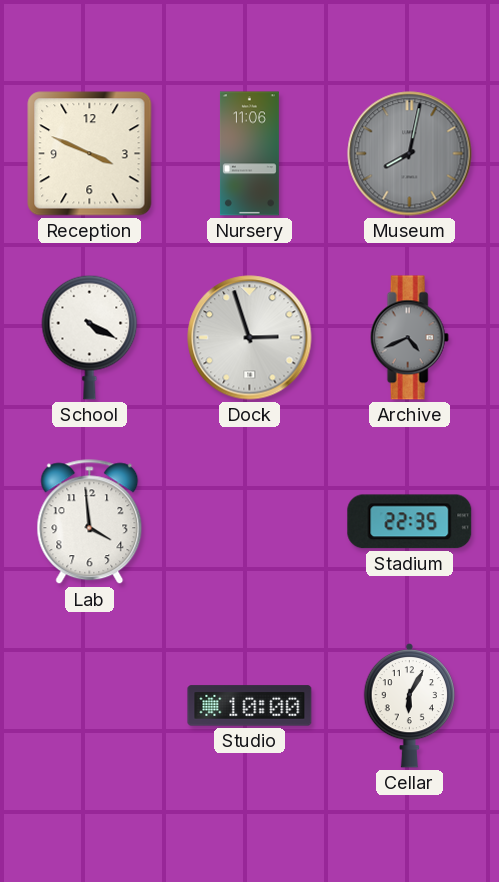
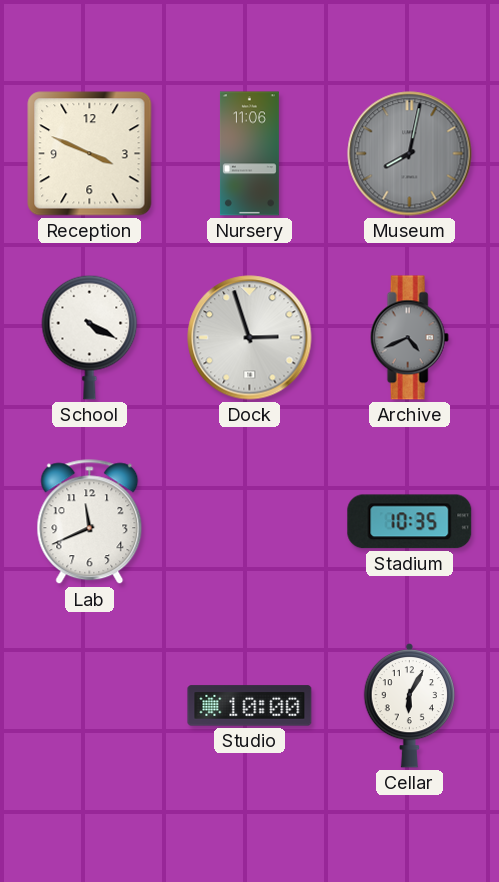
Lab: 3:59 -> 11:41 (90, 522)
Stadium: 22:35 -> 10:35 (410, 522)
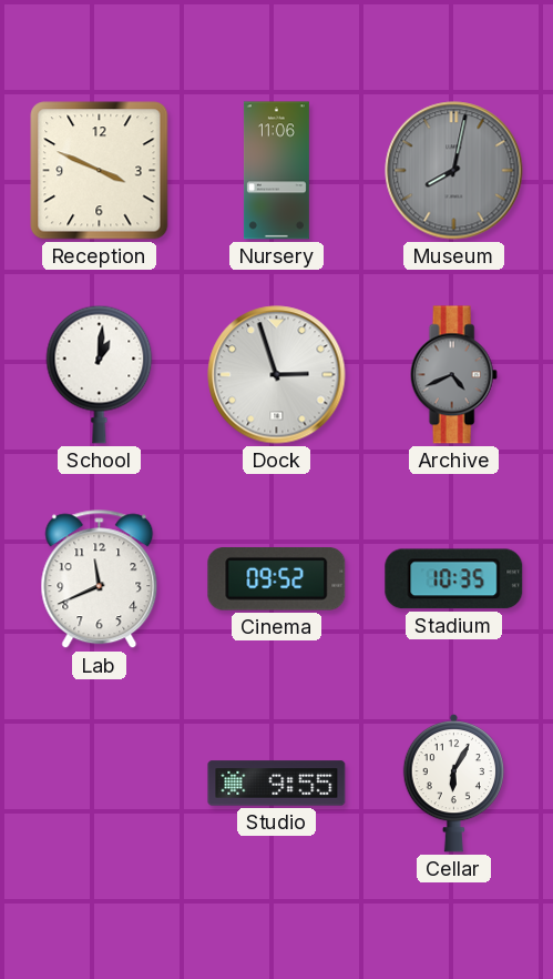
School: 4:20 -> 1:01 (100, 374)
Cinema: none -> 09:52 (277, 579)
Studio: 10:00 -> 9:55 (277, 784)
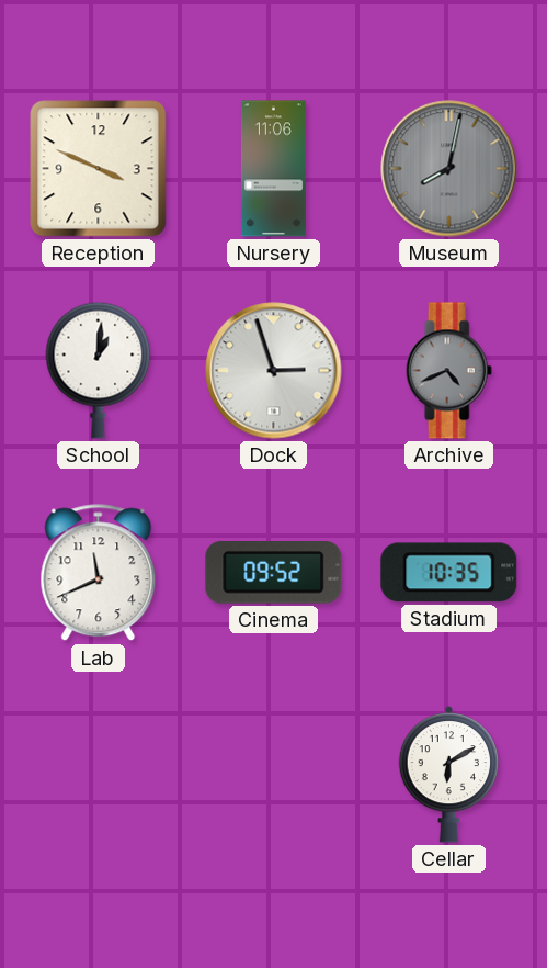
Studio: 9:55 -> none (277, 784)
Cellar: 6:05 -> 6:10 (449, 774)
